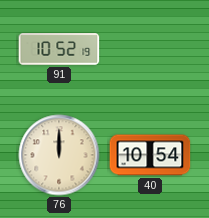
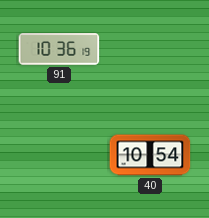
91: 10:52 -> 10:36 (59, 49)
76: 12:00 -> none (59, 155)
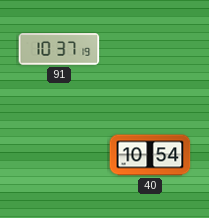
91: 10:36 -> 10:37 (59, 49)
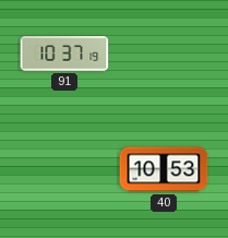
40: 10:54 -> 10:53 (164, 169)
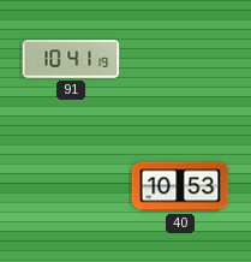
91: 10:37 -> 10:41 (71, 59)
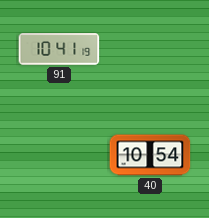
40: 10:53 -> 10:54 (150, 155)
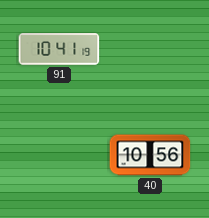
40: 10:54 -> 10:56 (150, 155)
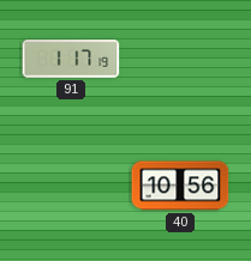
91: 10:41 -> 1:17 (71, 59)
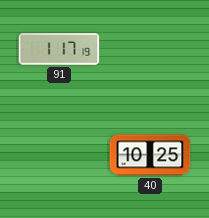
40: 10:56 -> 10:25 (150, 155)
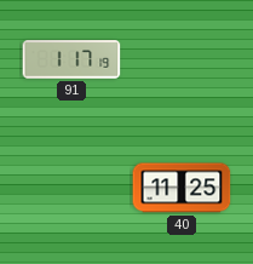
40: 10:25 -> 11:25 (182, 188)
